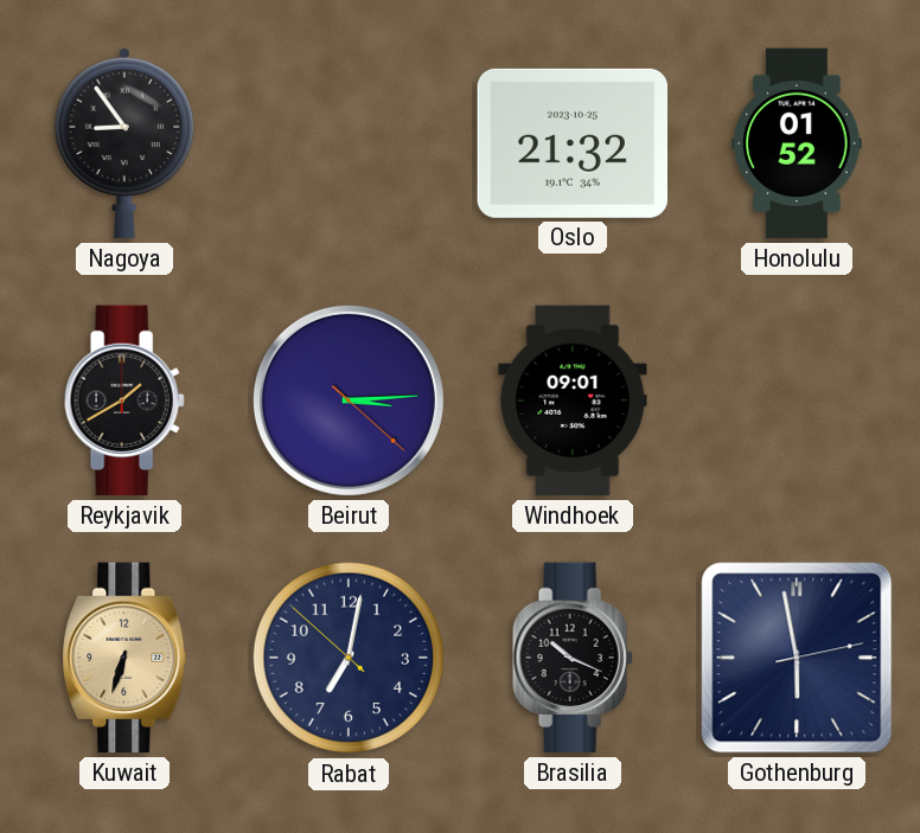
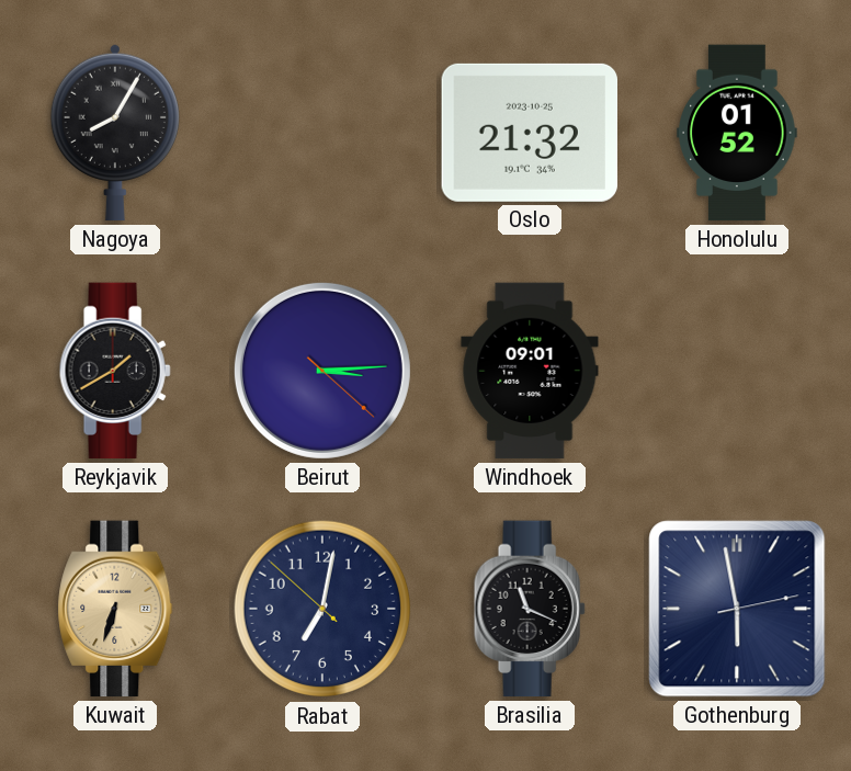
Nagoya: 8:54 -> 8:05 (115, 133)
Brasilia: 10:19 -> 11:19 (530, 609)
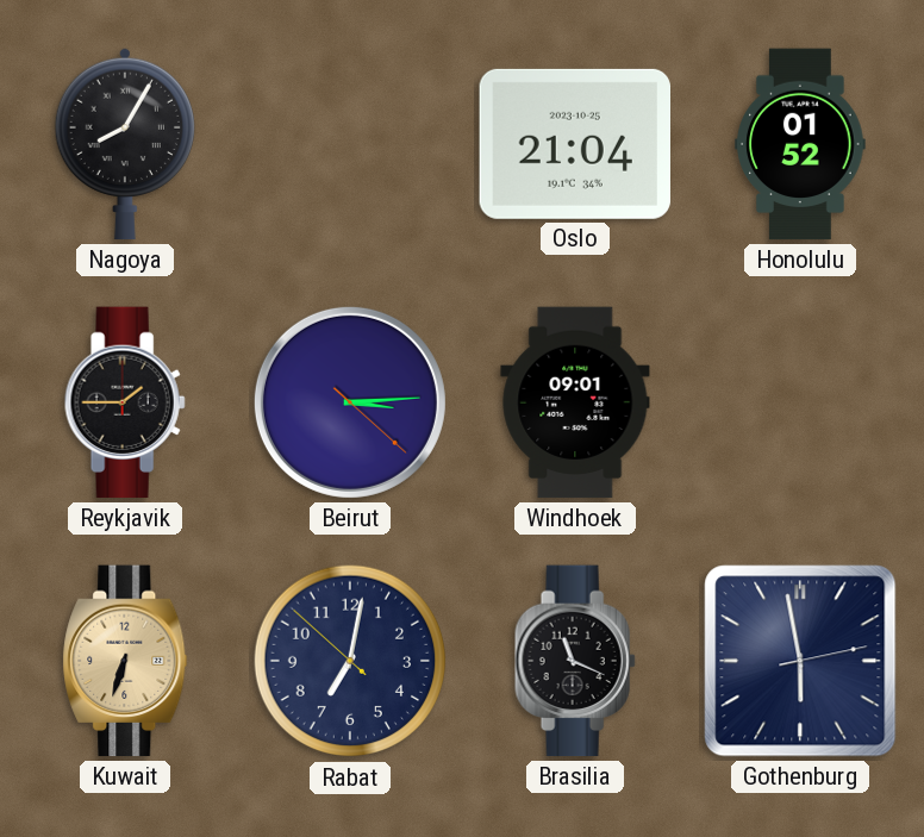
Oslo: 21:32 -> 21:04 (574, 144)
Reykjavik: 1:40 -> 1:45 (125, 402)
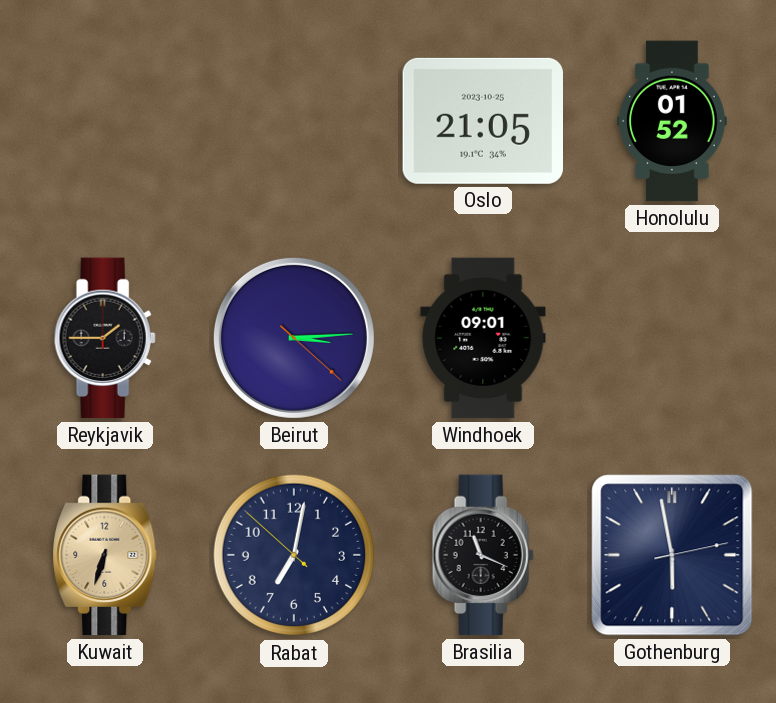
Nagoya: 8:05 -> none (125, 144)
Oslo: 21:04 -> 21:05 (482, 121)
